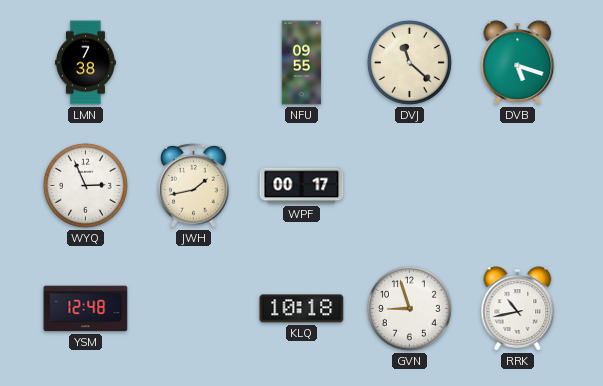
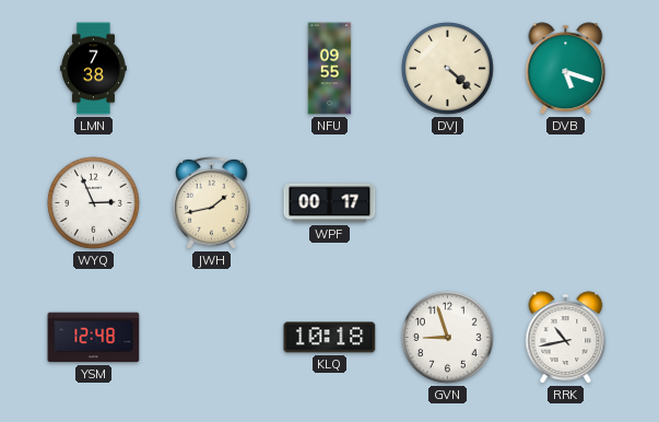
DVJ: 11:22 -> 4:22 (447, 68)
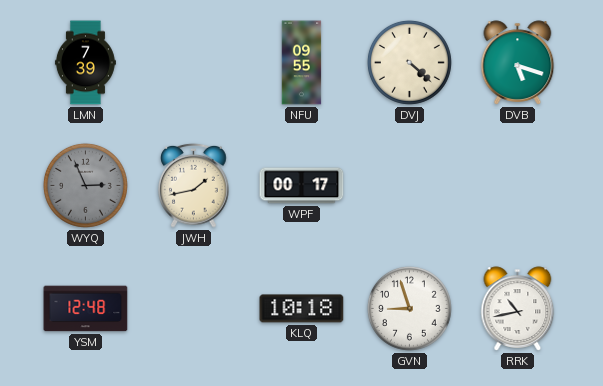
LMN: 7:38 -> 7:39 (85, 63)
WYQ dial: white -> grey (85, 185)
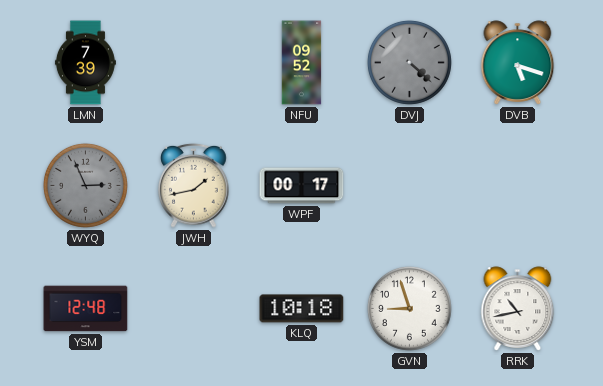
NFU: 09:55 -> 09:52 (302, 63)
DVJ dial: cream -> grey (409, 62)
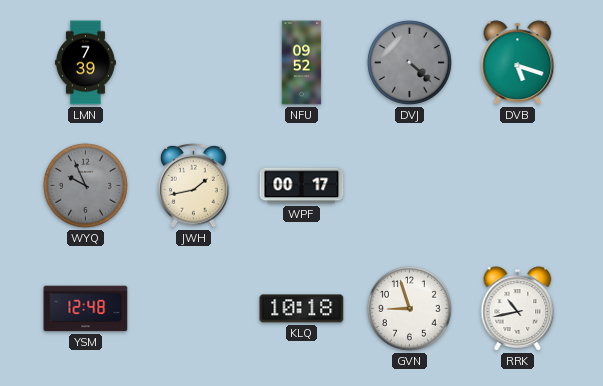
WYQ: 2:56 -> 9:56 (85, 185)
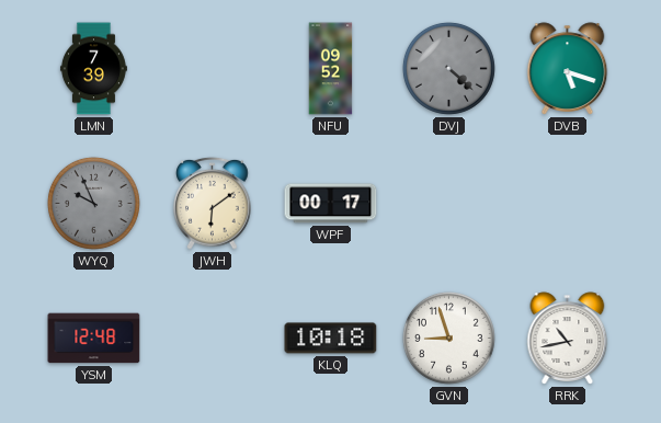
JWH: 1:43 -> 6:09 (213, 203)
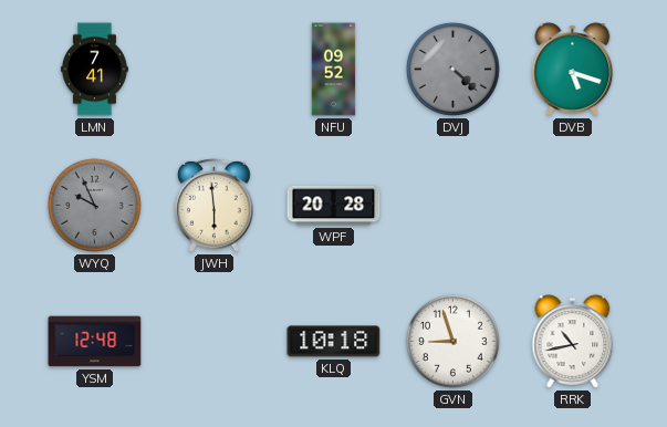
LMN: 7:39 -> 7:41 (94, 70)
JWH: 6:09 -> 5:59 (215, 205)
WPF: 00:17 -> 20:28 (334, 206)
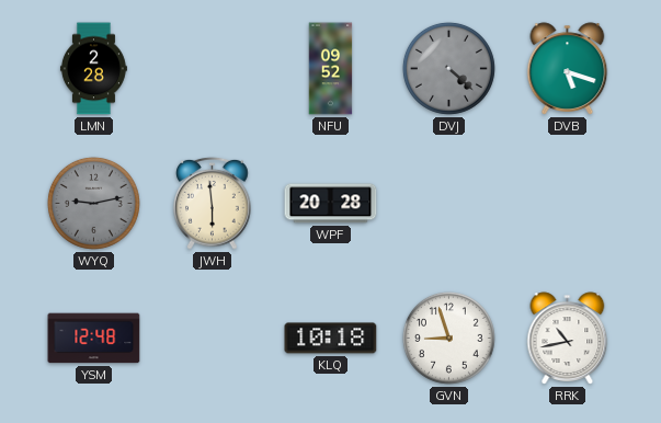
LMN: 7:41 -> 2:28 (93, 69)
WYQ: 9:56 -> 9:13 (93, 203)
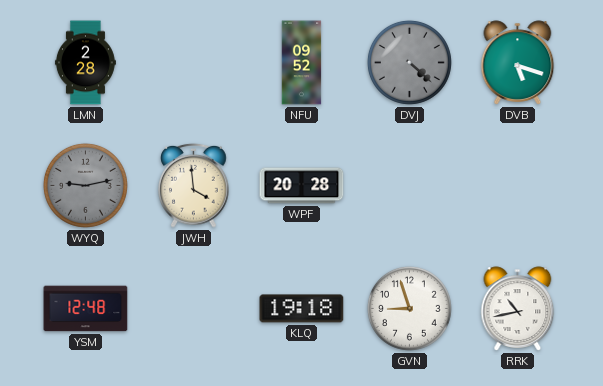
JWH: 5:59 -> 3:59 (194, 185)
KLQ: 10:18 -> 19:18 (302, 309)
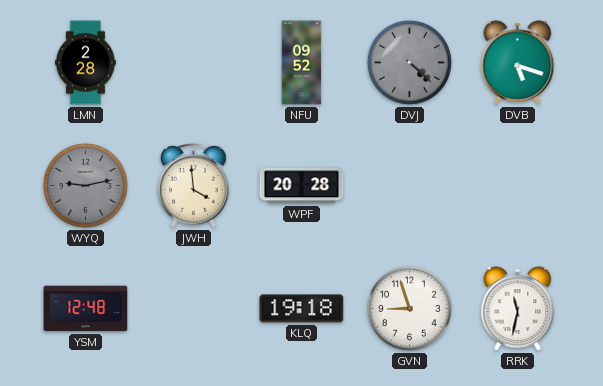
RRK: 10:43 -> 11:32 (518, 309)
